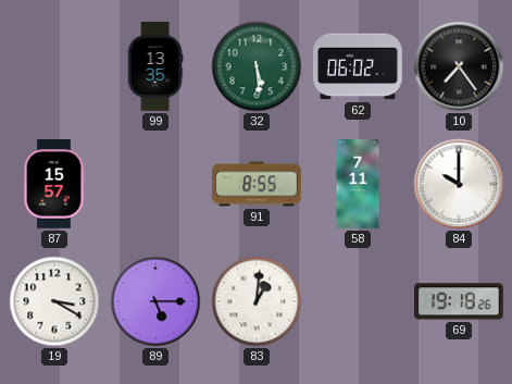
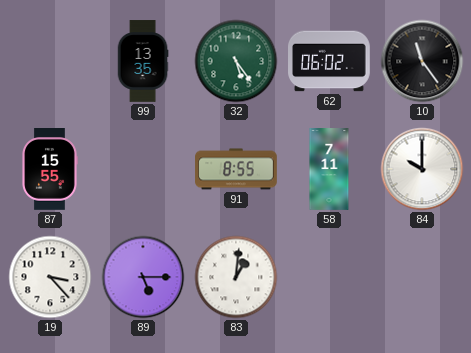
32: 5:29 -> 5:24 (236, 61)
10: 7:24 -> 11:24 (422, 61)
87: 15:57 -> 15:55 (50, 170)
19: 3:20 -> 3:23 (50, 277)
69: 19:18 -> none (460, 301)
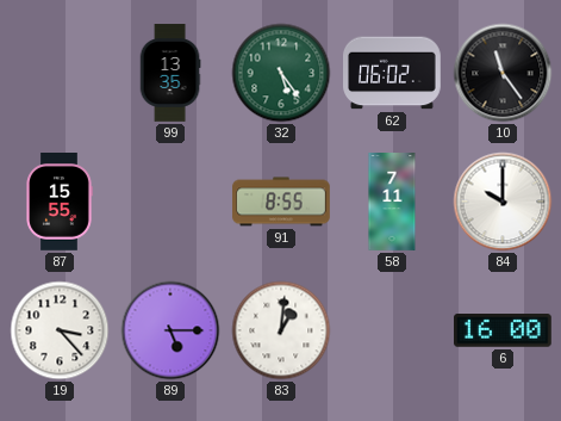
6: none -> 16:00 (504, 330)
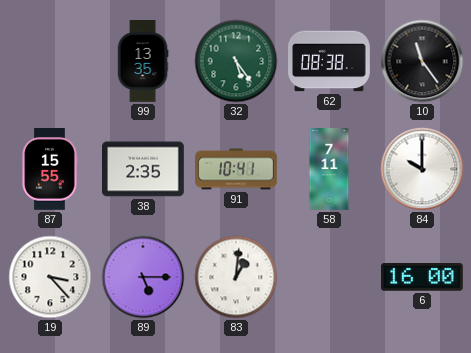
62: 06:02 -> 08:38 (330, 61)
38: none -> 2:35 (144, 169)
91: 8:55 -> 10:41 (236, 169)
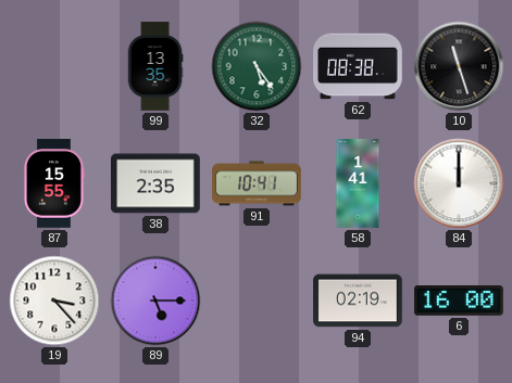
10: 11:24 -> 11:27 (459, 66)
58: 7:11 -> 1:41 (358, 183)
84: 10:00 -> 12:00 (459, 183)
83: 1:01 -> none (236, 277)
94: none -> 02:19 (359, 301)
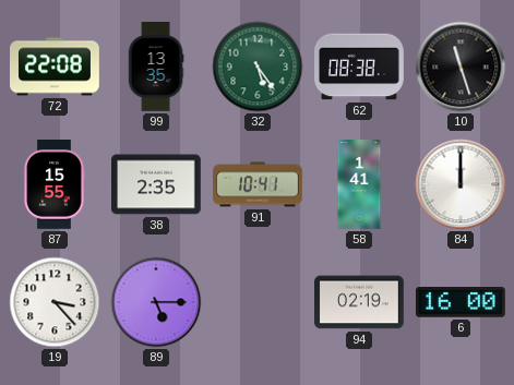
72: none -> 22:08 (56, 67)
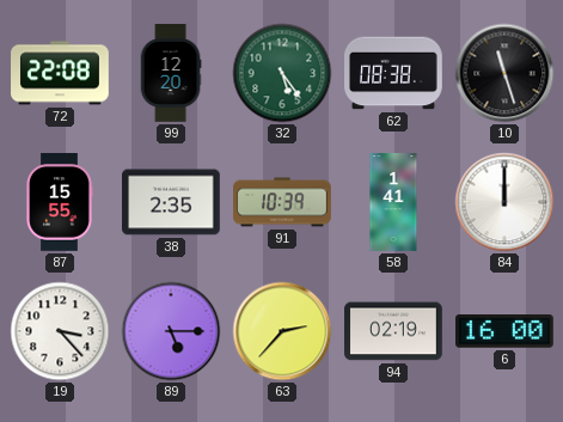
99: 13:35 -> 12:20 (171, 73)
91: 10:41 -> 10:39 (282, 202)
63: none -> 2:37 (282, 331)
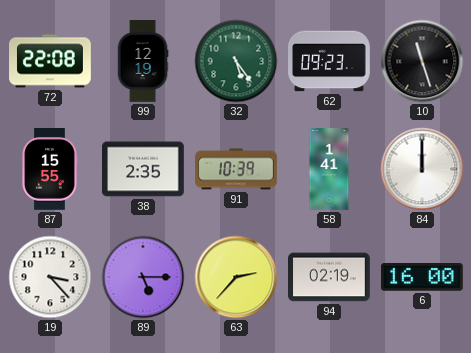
99: 12:20 -> 12:19 (143, 61)
62: 08:38 -> 09:23 (330, 61)
